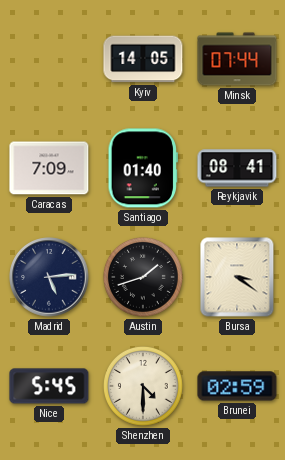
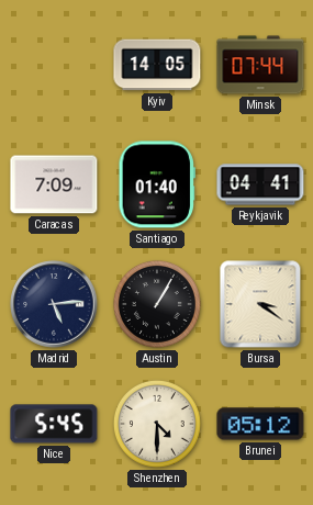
Reykjavik: 08:41 -> 04:41 (260, 184)
Austin: 1:42 -> 1:05 (157, 304)
Brunei: 02:59 -> 05:12 (260, 424)
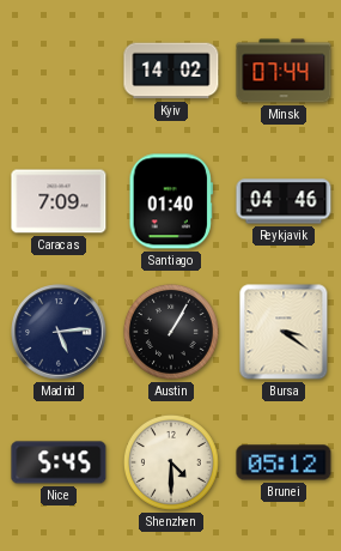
Kyiv: 14:05 -> 14:02 (171, 71)
Reykjavik: 04:41 -> 04:46 (284, 201)
